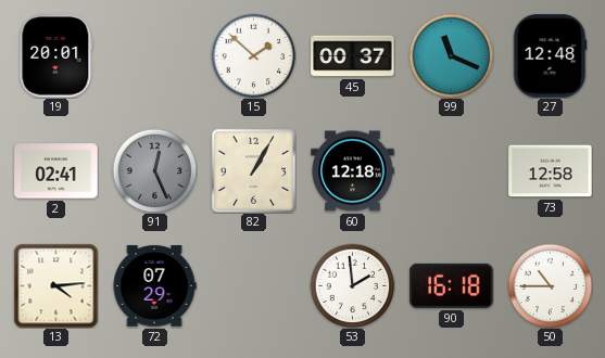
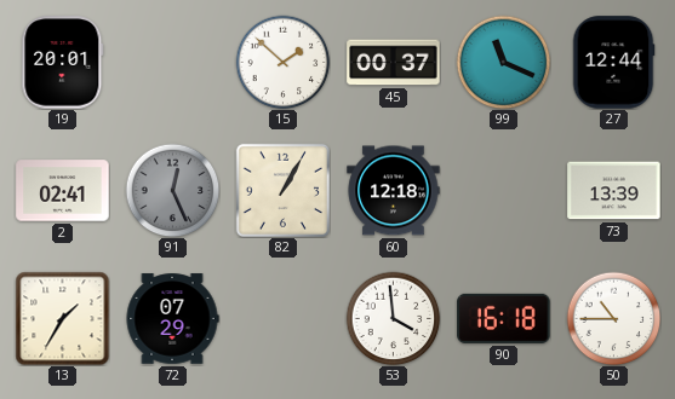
27: 12:48 -> 12:44 (613, 63)
73: 12:58 -> 13:39 (614, 191)
13: 4:14 -> 1:35 (62, 318)
53: 1:59 -> 3:59 (393, 318)
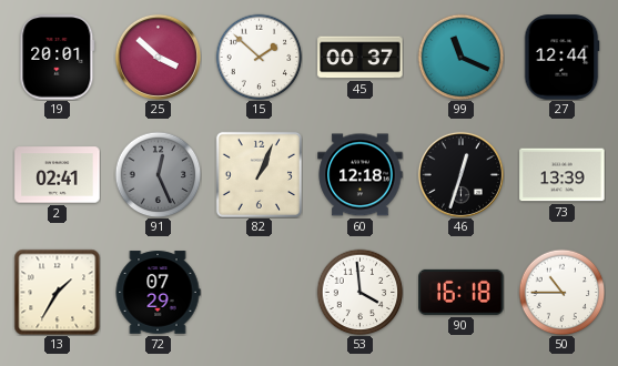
25: none -> 3:52 (158, 57)
82: 1:05 -> 1:04 (259, 174)
46: none -> 12:33 (460, 174)
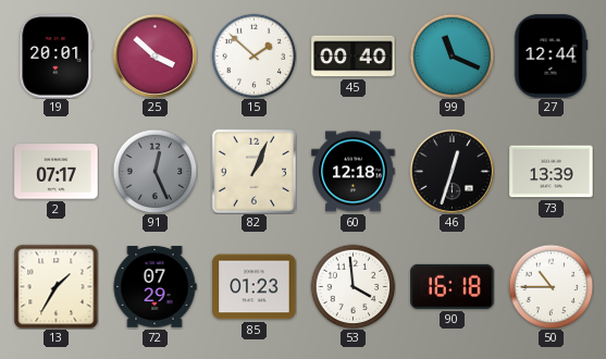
45: 00:37 -> 00:40 (354, 57)
2: 02:41 -> 07:17 (57, 172)
85: none -> 01:23 (255, 287)
